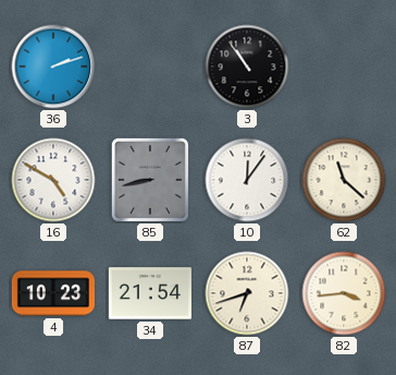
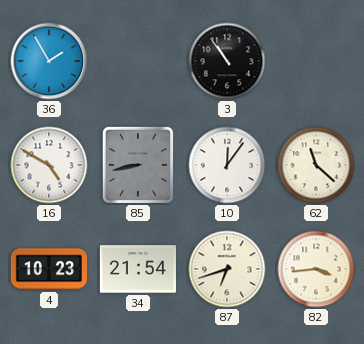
36: 2:12 -> 1:55 (49, 61)
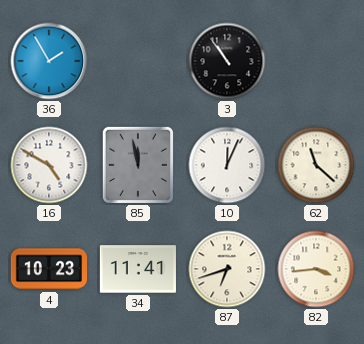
85: 8:43 -> 11:58 (138, 165)
10: 12:06 -> 12:04 (227, 165)
34: 21:54 -> 11:41 (137, 269)
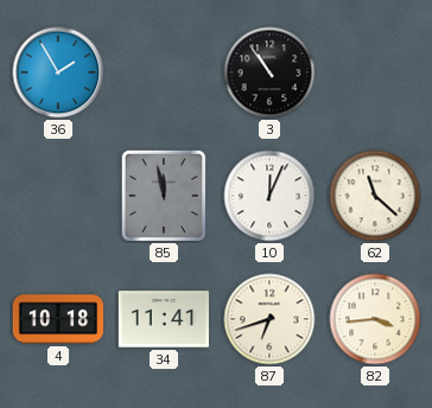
16: 4:50 -> none (49, 165)
4: 10:23 -> 10:18 (57, 319)
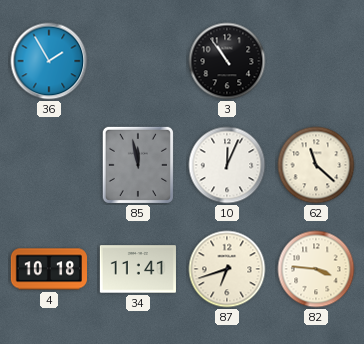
82: 3:44 -> 3:46 (316, 269)
